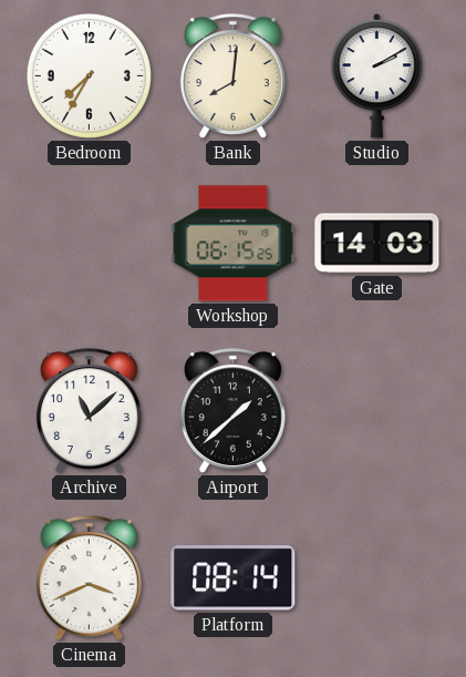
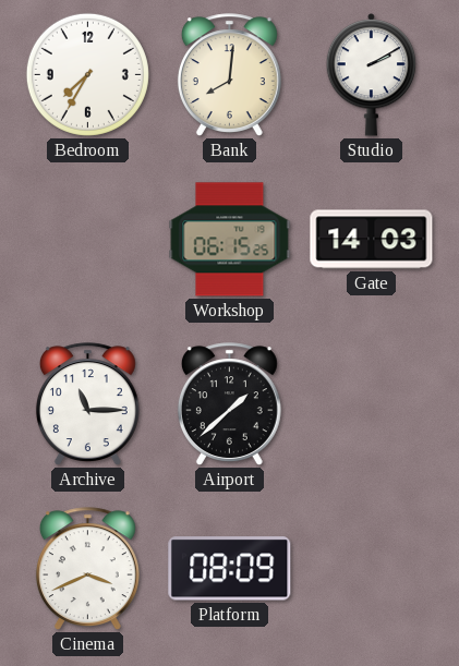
Archive: 11:08 -> 11:15 (87, 404)
Platform: 08:14 -> 08:09 (230, 569)
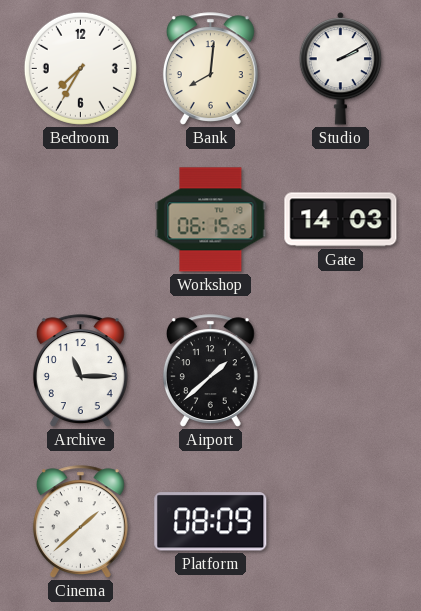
Cinema: 3:41 -> 1:38 (80, 522)
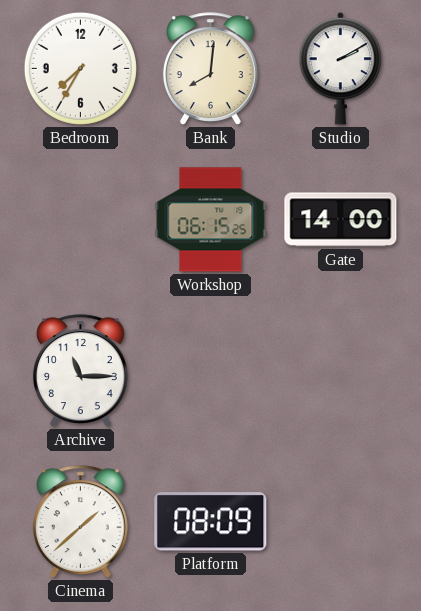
Gate: 14:03 -> 14:00 (341, 220)
Airport: 1:38 -> none (210, 371)
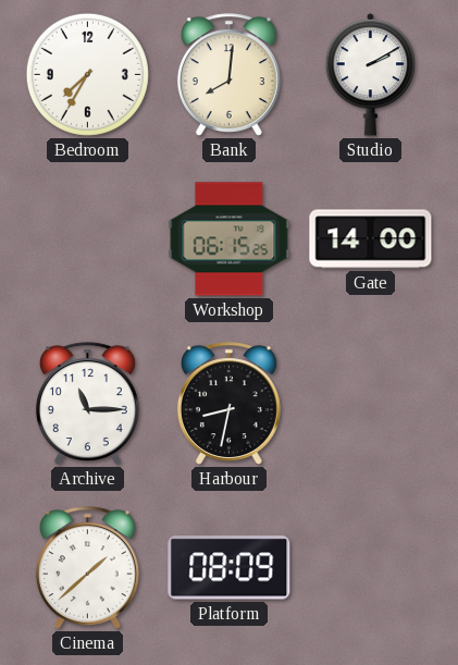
Harbour: none -> 8:32 (228, 404)
